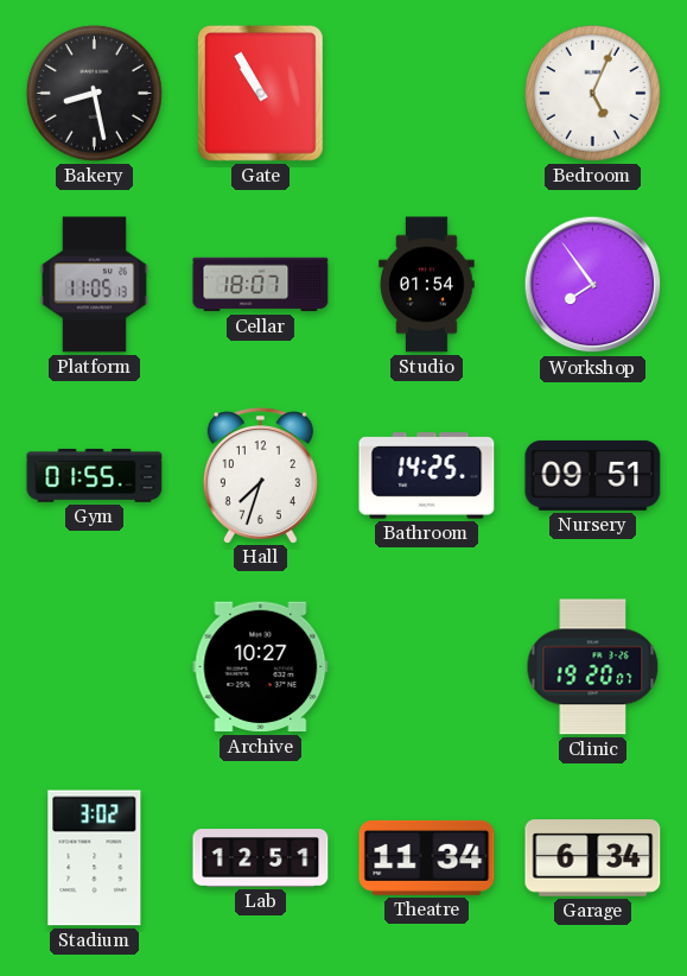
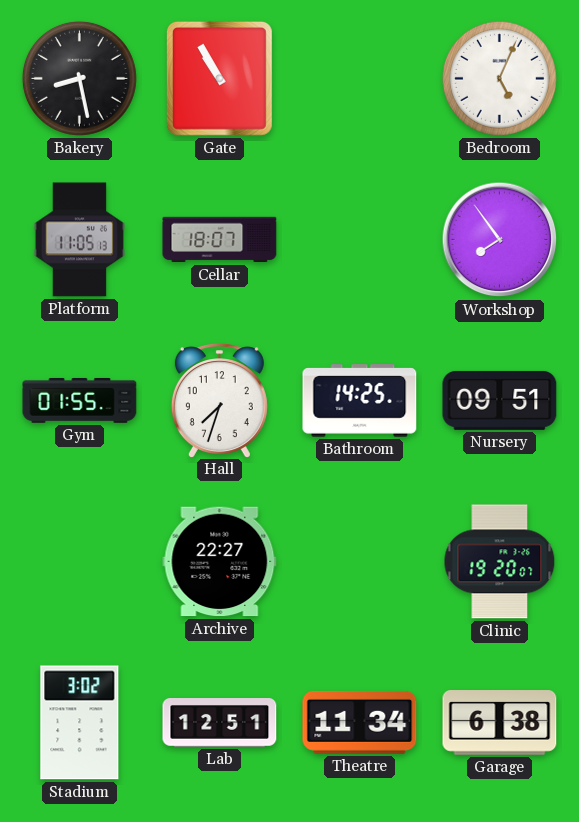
Studio: 01:54 -> none (427, 285)
Archive: 10:27 -> 22:27 (220, 562)
Garage: 6:34 -> 6:38 (500, 723)
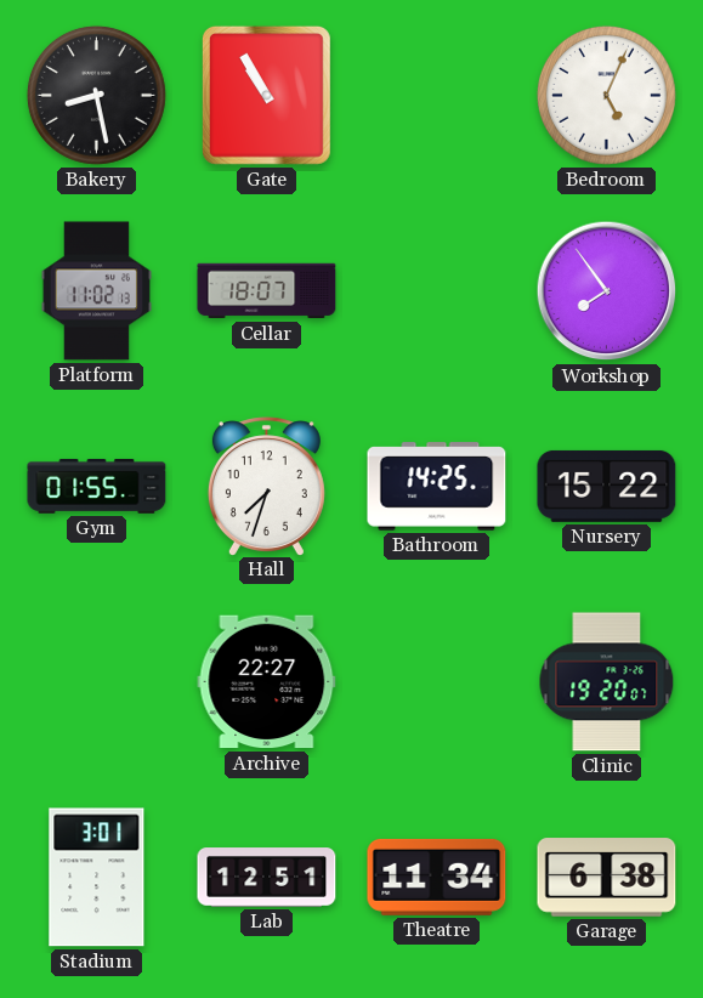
Platform: 11:05 -> 11:02 (96, 291)
Nursery: 09:51 -> 15:22 (607, 486)
Stadium: 3:02 -> 3:01 (97, 878)
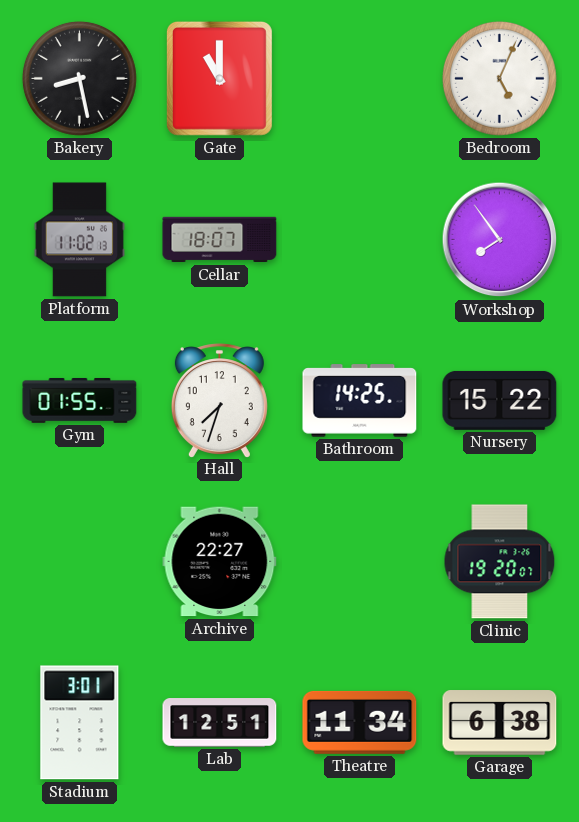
Gate: 10:55 -> 11:00 (219, 78)
